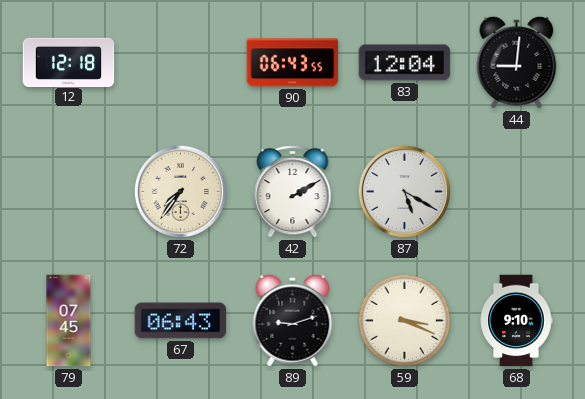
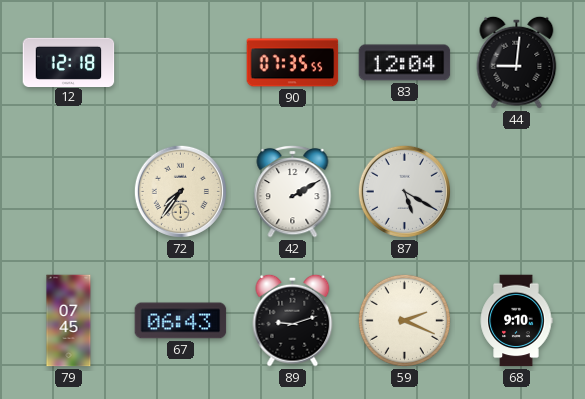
90: 06:43 -> 07:35 (293, 63)
59: 3:19 -> 2:19 (404, 320)
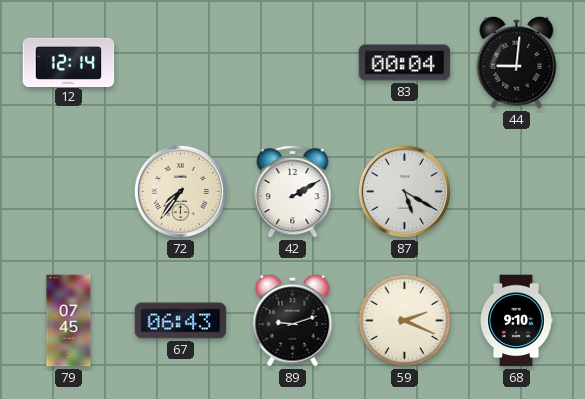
12: 12:18 -> 12:14 (69, 62)
90: 07:35 -> none (293, 63)
83: 12:04 -> 00:04 (405, 63)
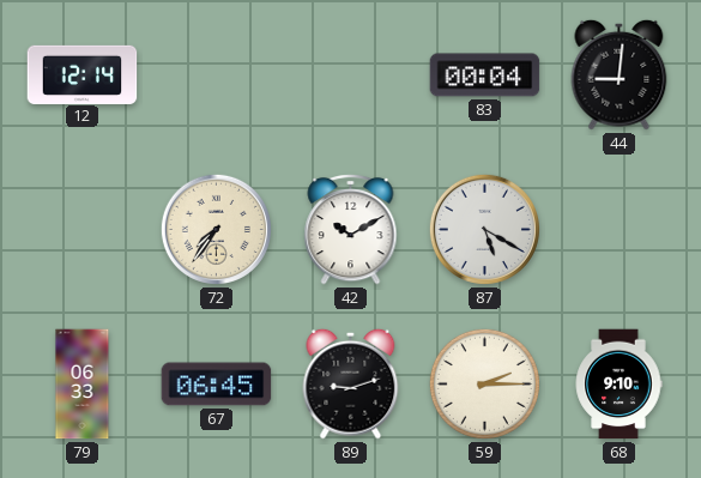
42: 2:10 -> 10:10 (351, 229)
79: 07:45 -> 06:33 (83, 385)
67: 06:43 -> 06:45 (217, 385)
59: 2:19 -> 2:15 (484, 383)
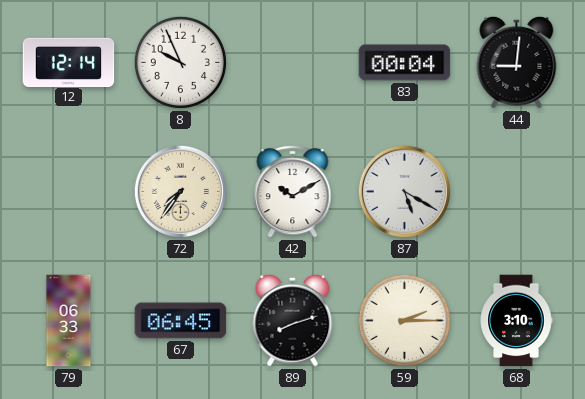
8: none -> 9:56 (180, 62)
89: 9:12 -> 8:12 (293, 320)
68: 9:10 -> 3:10 (516, 321)
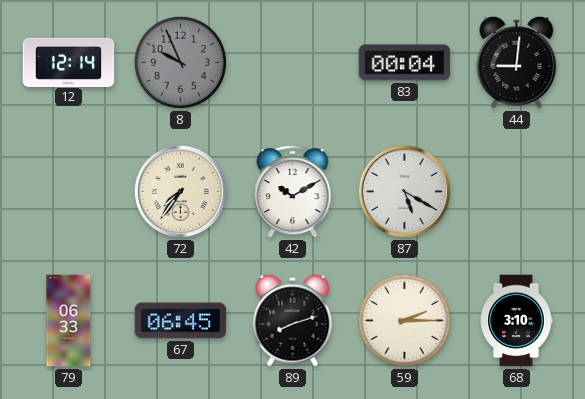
8 dial: white -> grey (180, 62)
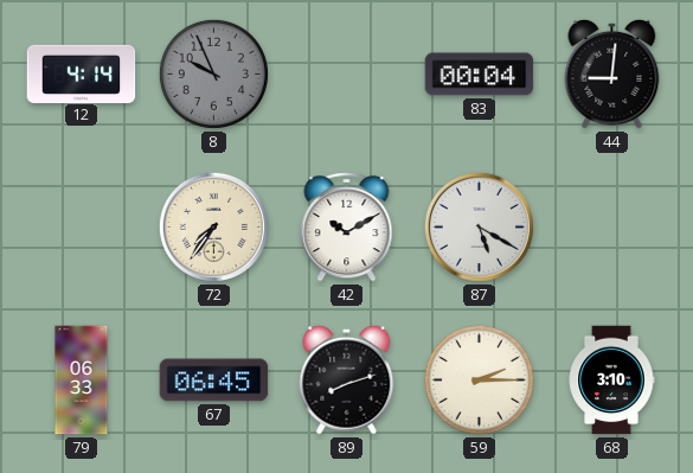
12: 12:14 -> 4:14 (82, 73)
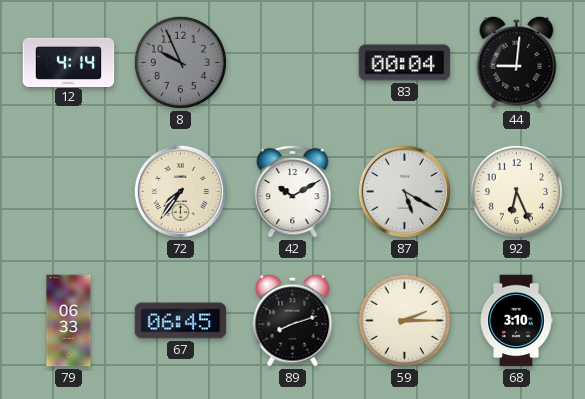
92: none -> 6:26 (516, 191)
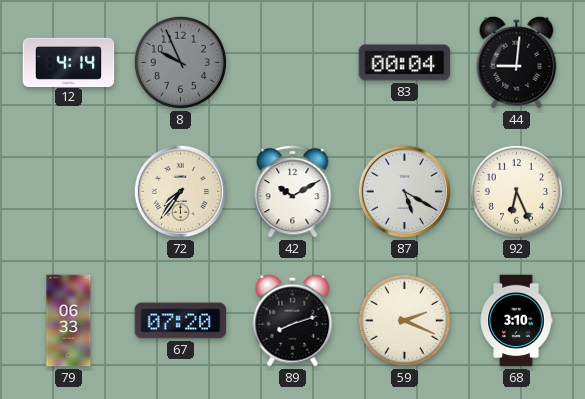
67: 06:45 -> 07:20 (181, 321)
59: 2:15 -> 2:19 (404, 320)
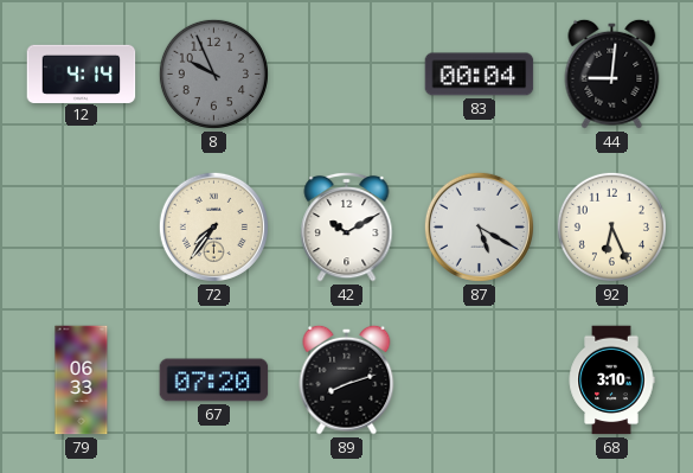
59: 2:19 -> none (404, 320)
